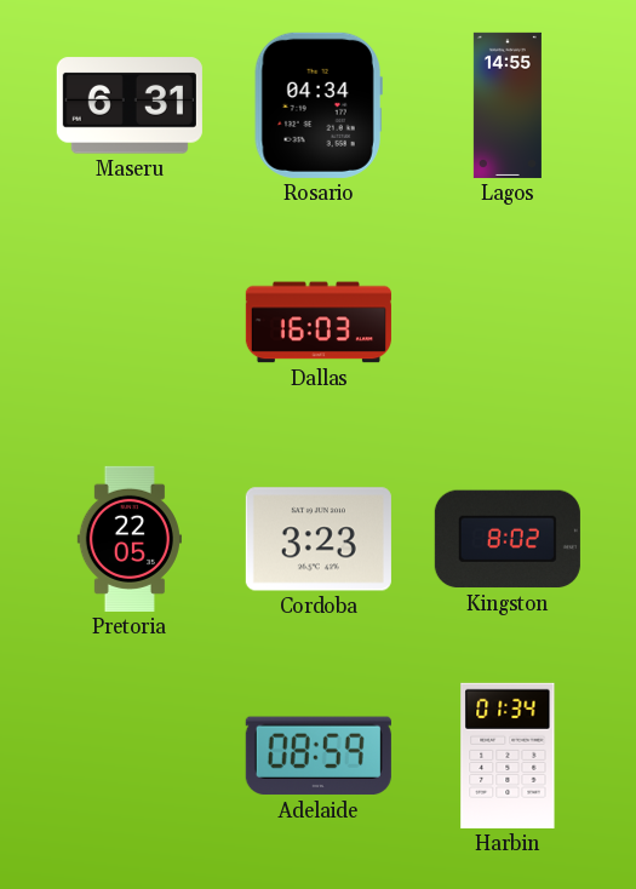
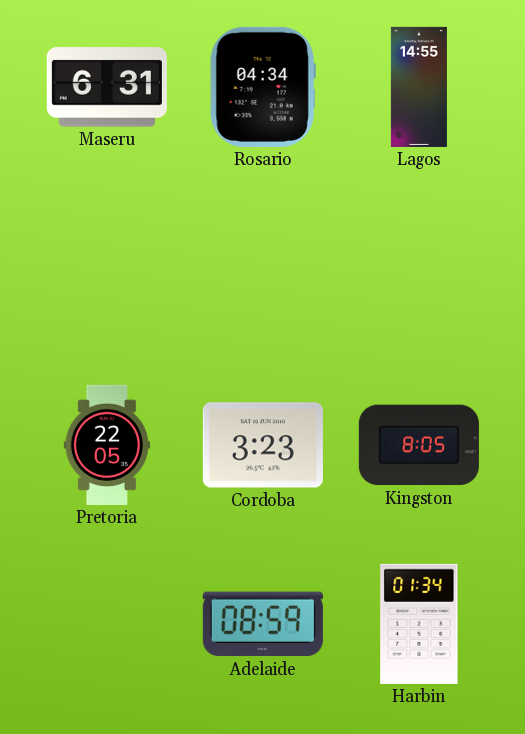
Dallas: 16:03 -> none (319, 322)
Kingston: 8:02 -> 8:05 (419, 445)
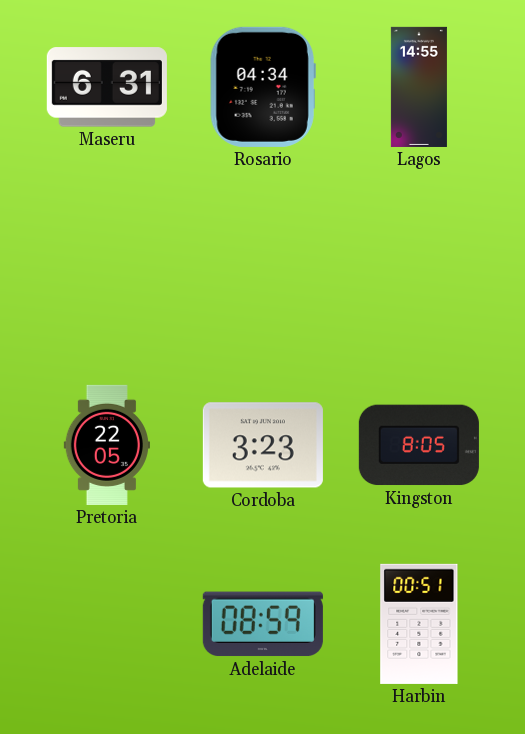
Harbin: 01:34 -> 00:51 (419, 624)
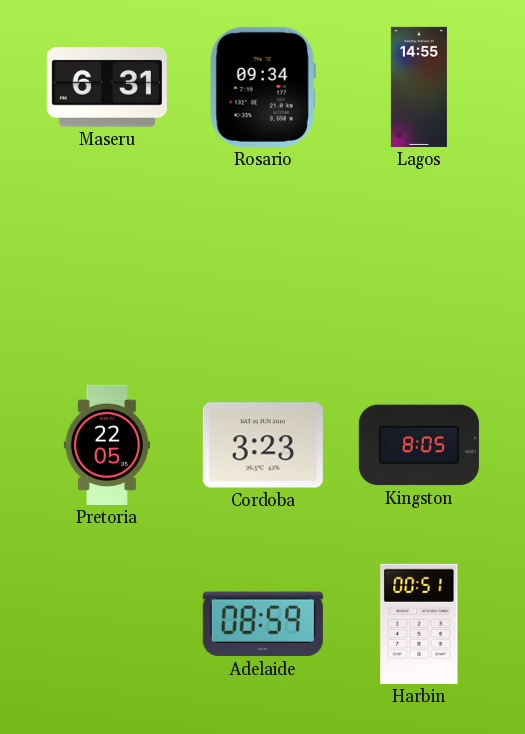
Rosario: 04:34 -> 09:34 (263, 87)
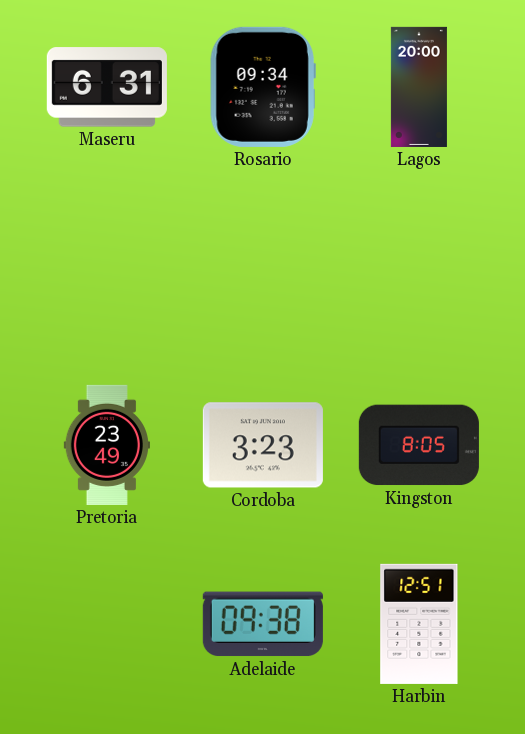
Lagos: 14:55 -> 20:00 (419, 87)
Pretoria: 22:05 -> 23:49 (107, 445)
Adelaide: 08:59 -> 09:38 (263, 624)
Harbin: 00:51 -> 12:51 (419, 624)
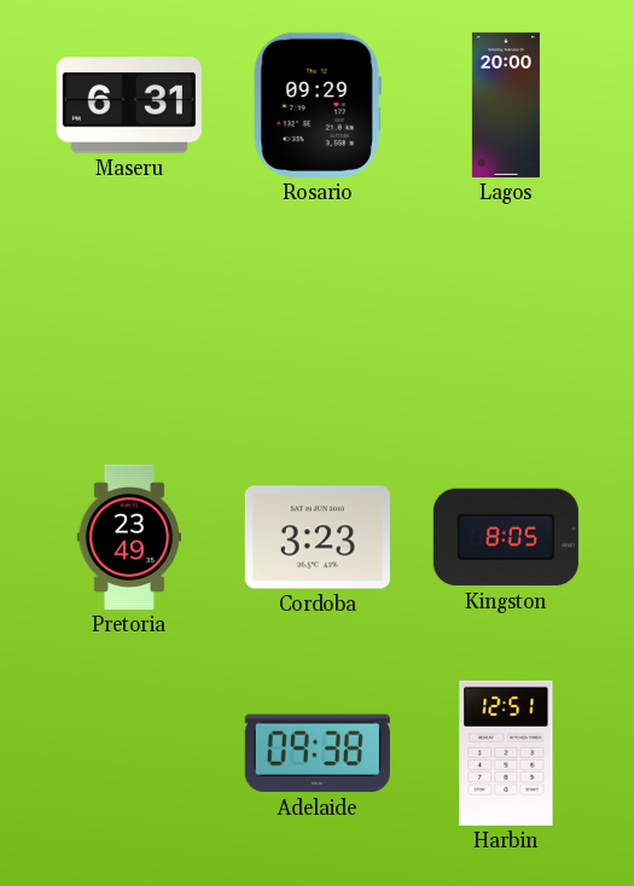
Rosario: 09:34 -> 09:29 (318, 105)
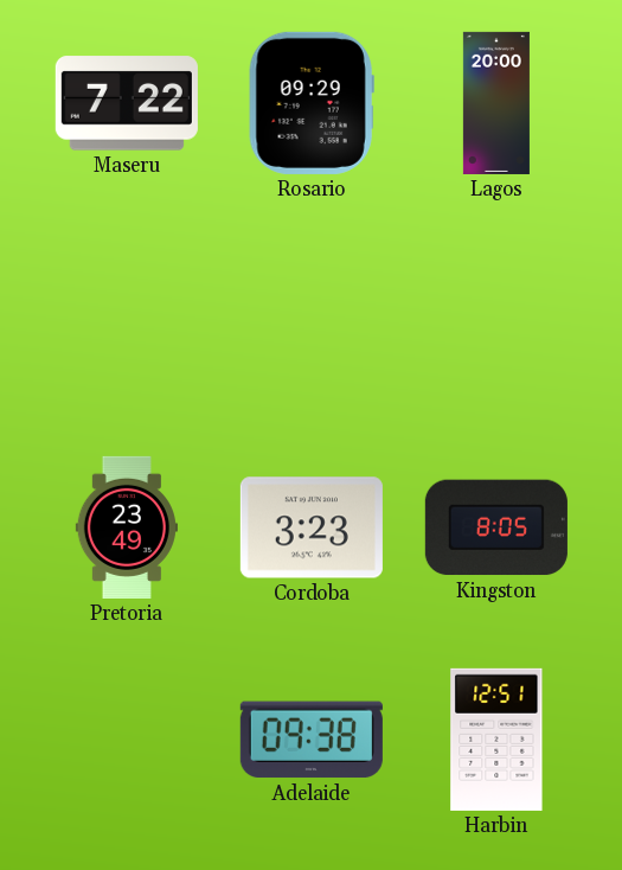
Maseru: 6:31 -> 7:22 (127, 103)
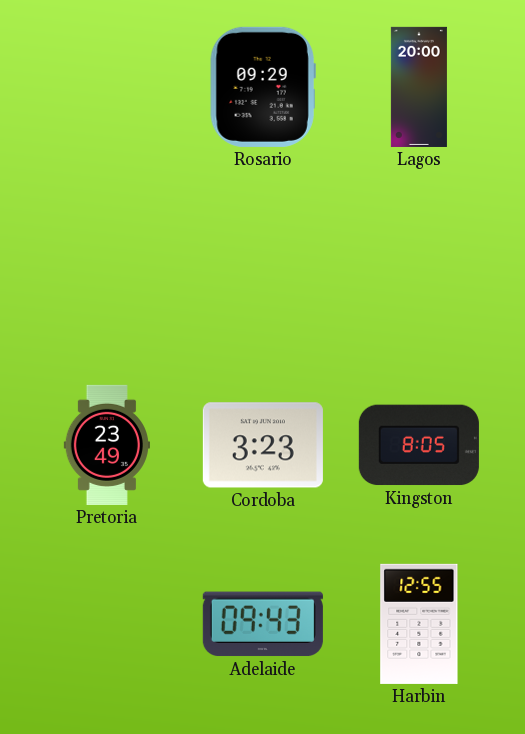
Maseru: 7:22 -> none (127, 103)
Adelaide: 09:38 -> 09:43 (263, 624)
Harbin: 12:51 -> 12:55 (419, 624)
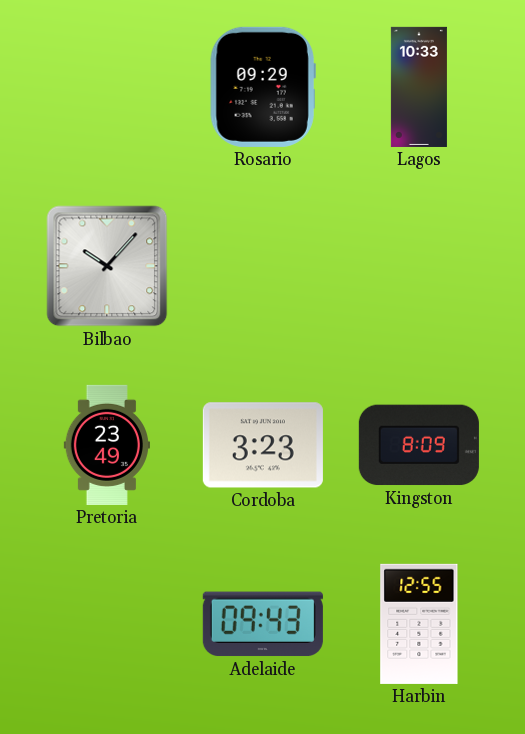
Lagos: 20:00 -> 10:33 (419, 87)
Bilbao: none -> 10:07 (107, 266)
Kingston: 8:05 -> 8:09 (419, 445)
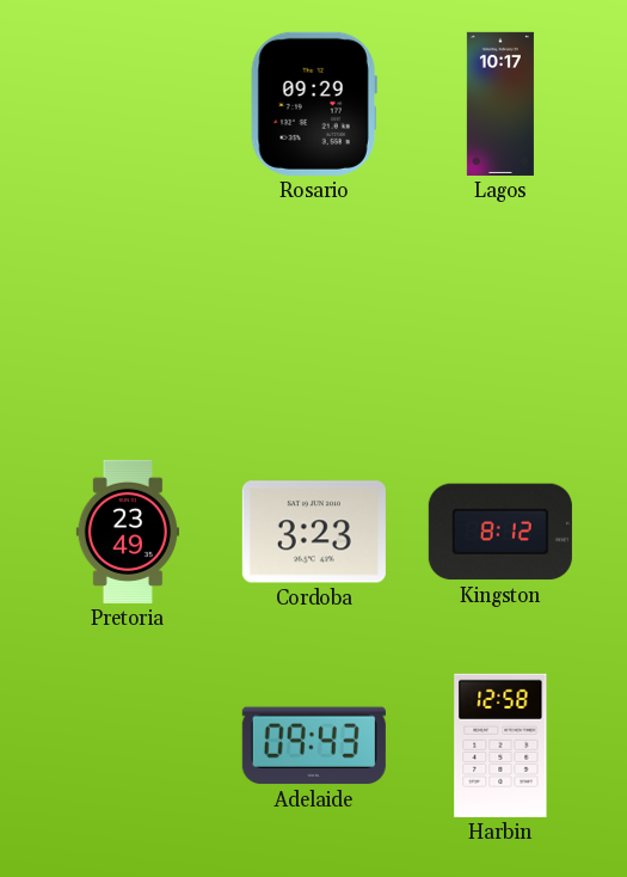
Lagos: 10:33 -> 10:17 (500, 104)
Bilbao: 10:07 -> none (107, 266)
Kingston: 8:09 -> 8:12 (500, 532)
Harbin: 12:55 -> 12:58 (500, 746)
